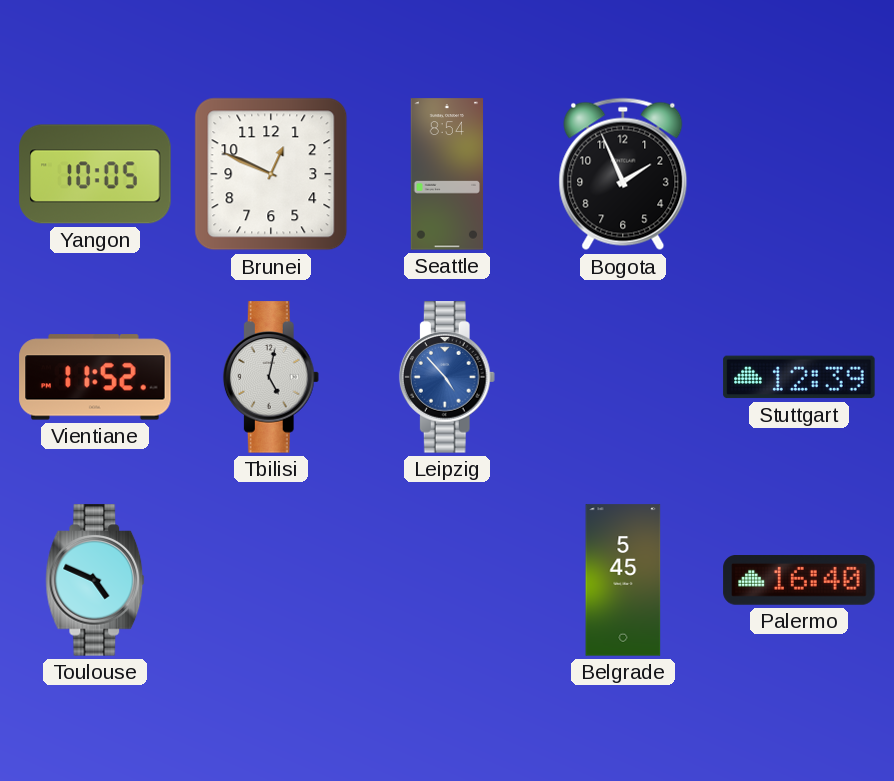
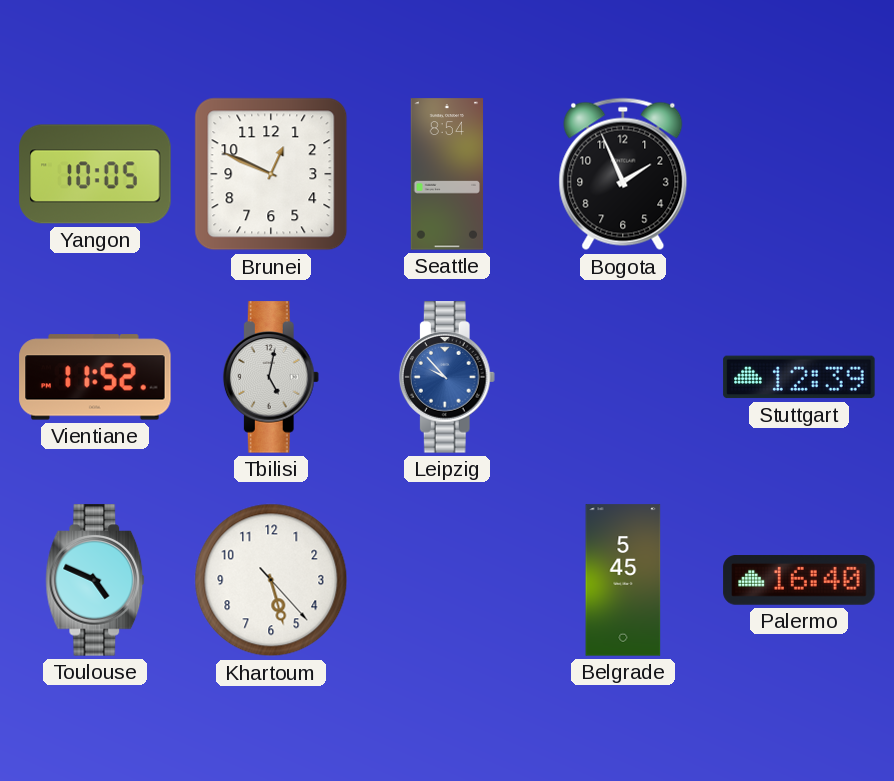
Leipzig: 4:53 -> 9:53 (447, 377)
Khartoum: none -> 5:27 (271, 580)
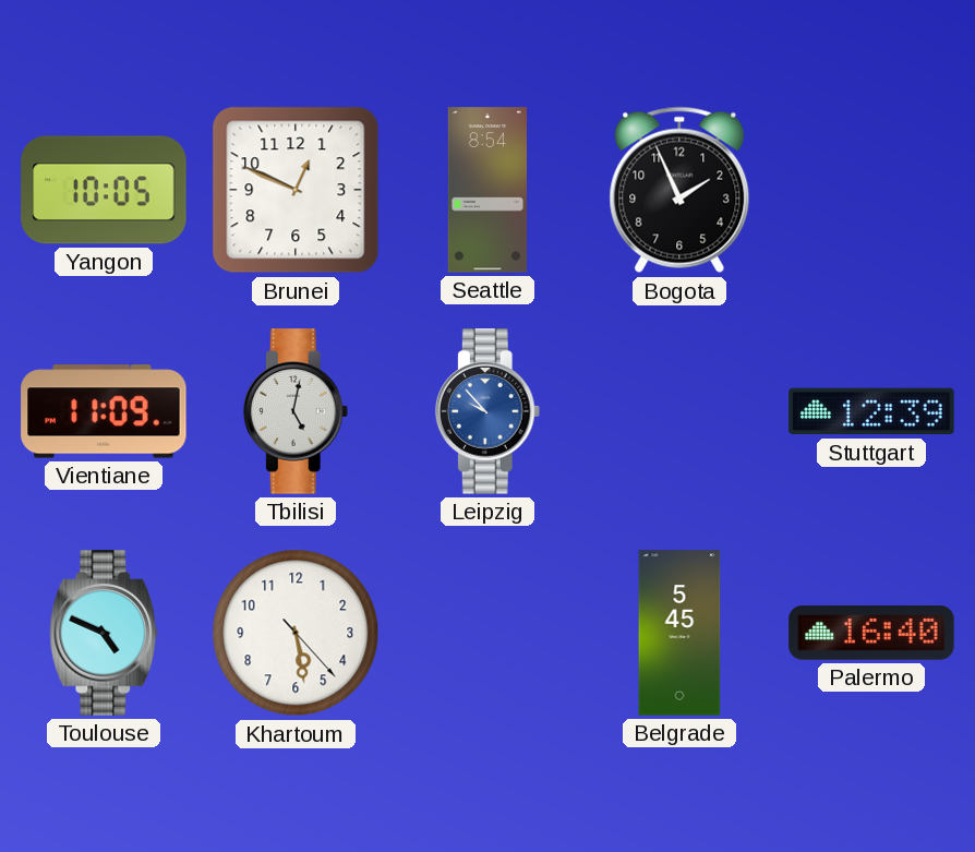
Vientiane: 11:52 -> 11:09 (104, 411)
Khartoum: 5:27 -> 5:28 (296, 633)
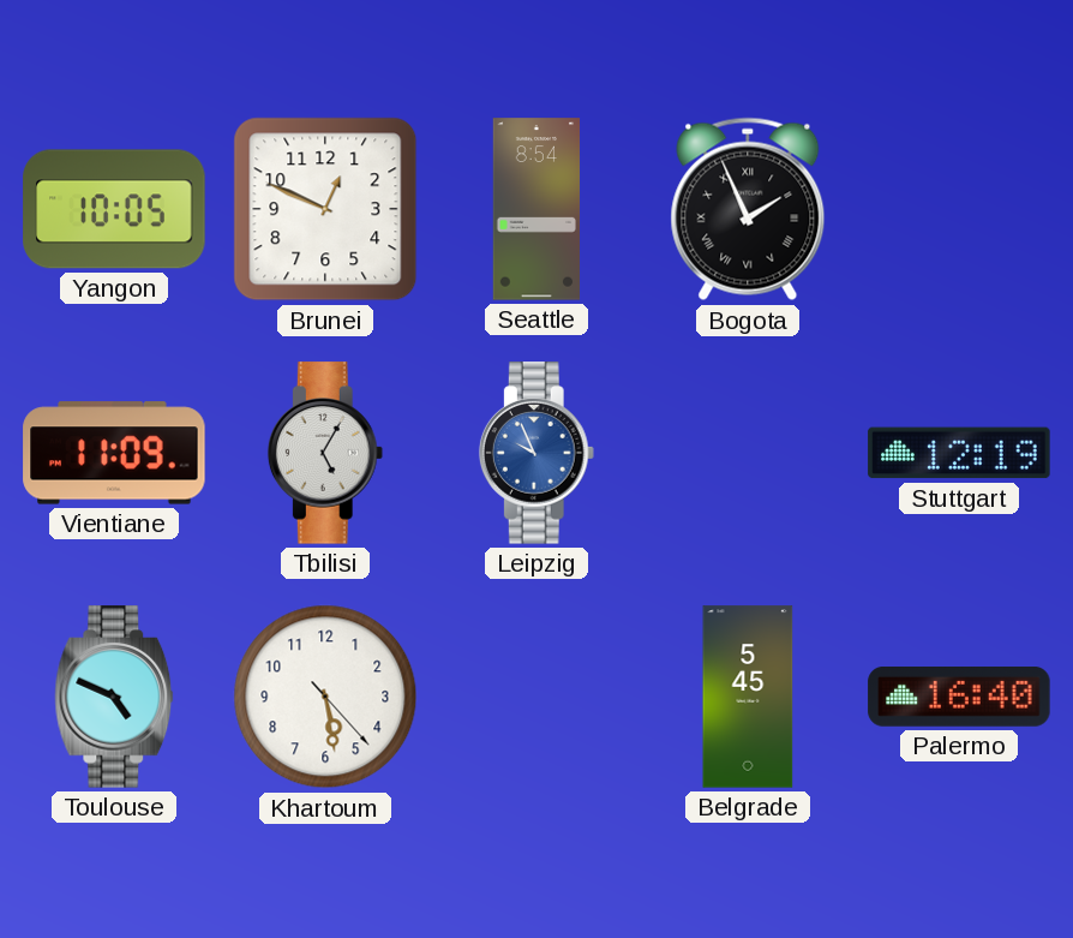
Bogota numerals: Arabic -> Roman (748, 209)
Tbilisi: 5:02 -> 5:05 (325, 453)
Leipzig: 9:53 -> 9:56 (536, 453)
Stuttgart: 12:39 -> 12:19 (959, 453)
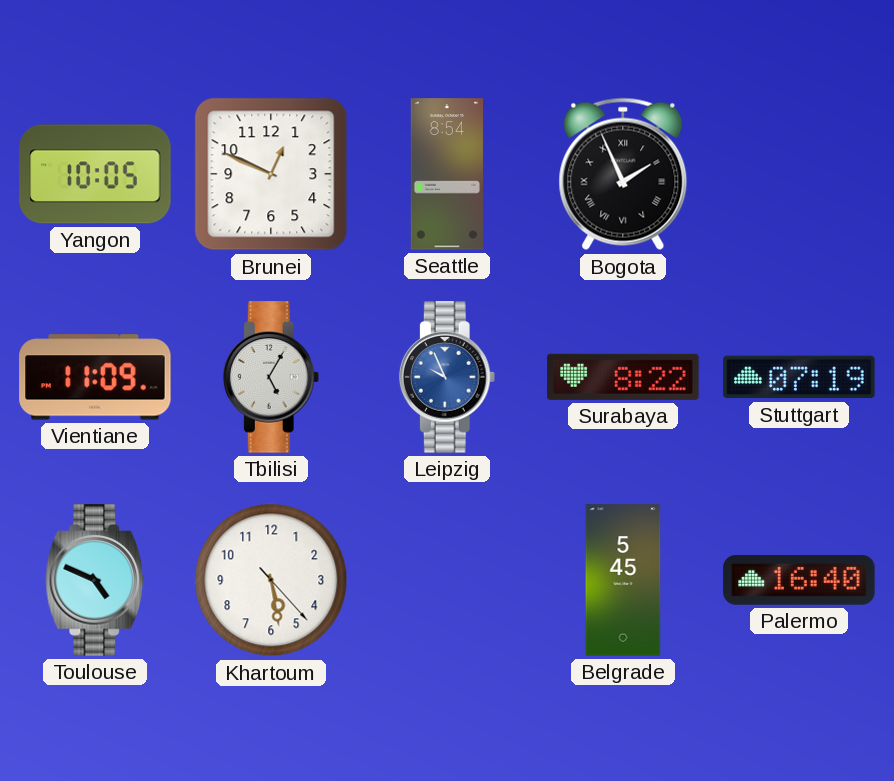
Surabaya: none -> 8:22 (623, 377)
Stuttgart: 12:19 -> 07:19 (799, 377)
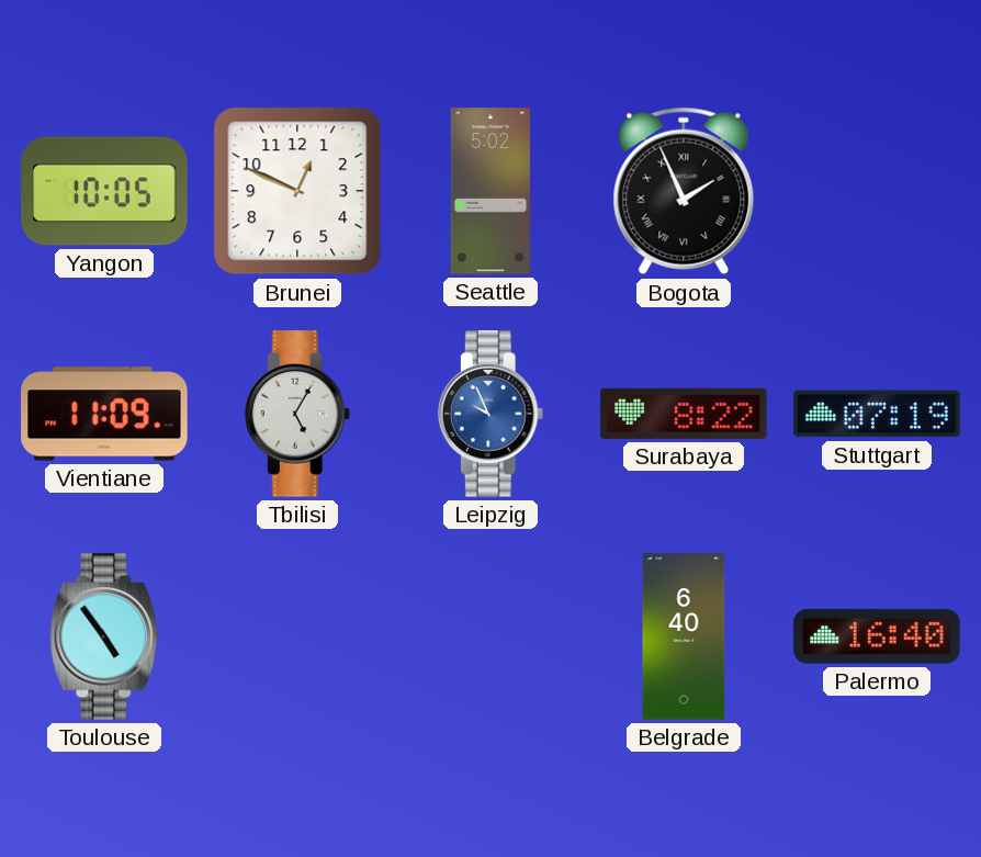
Seattle: 8:54 -> 5:02 (490, 191)
Toulouse: 4:49 -> 4:54 (104, 636)
Khartoum: 5:28 -> none (271, 580)
Belgrade: 5:45 -> 6:40 (684, 636)
